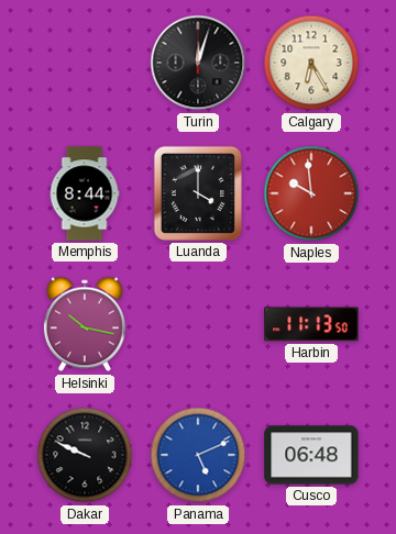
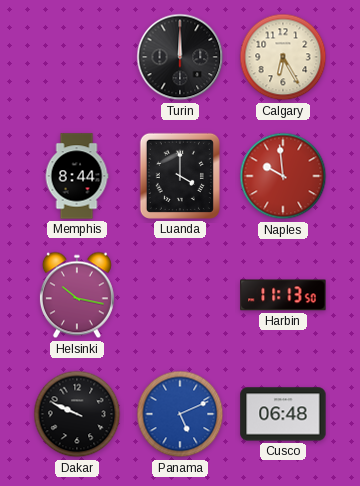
Turin: 12:03 -> 12:00 (180, 57)
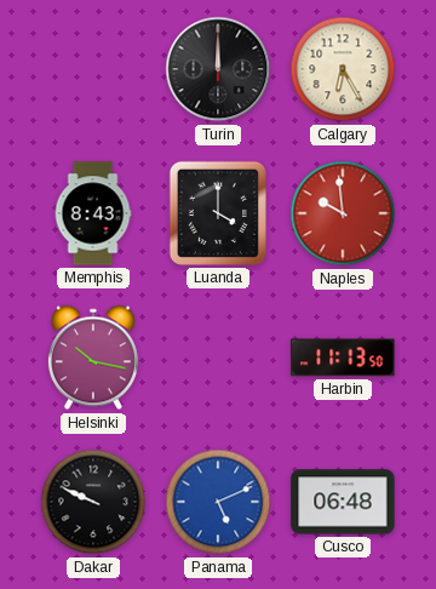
Memphis: 8:44 -> 8:43 (93, 213)
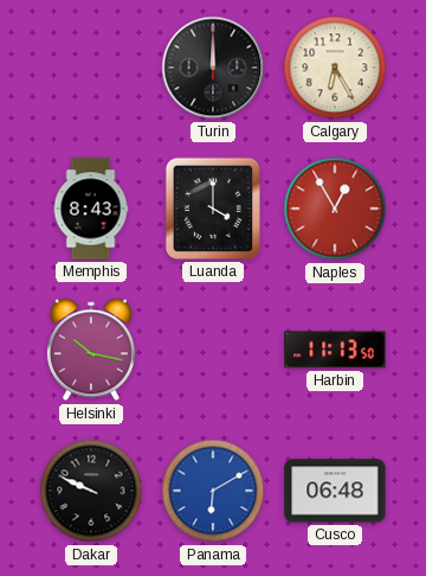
Naples: 9:59 -> 12:55 (335, 209)
Panama: 5:11 -> 6:10 (213, 491)
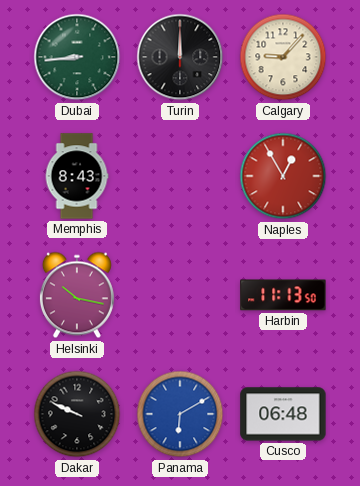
Dubai: none -> 8:44 (77, 57)
Calgary: 6:25 -> 9:07 (283, 57)
Luanda: 4:00 -> none (213, 209)
